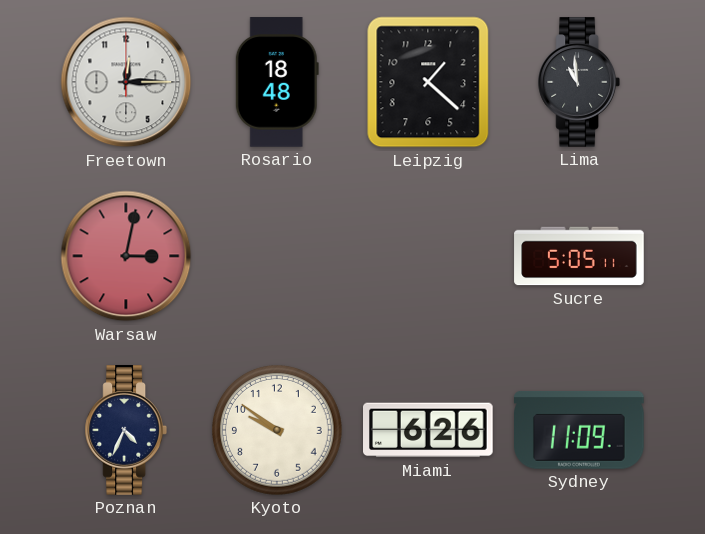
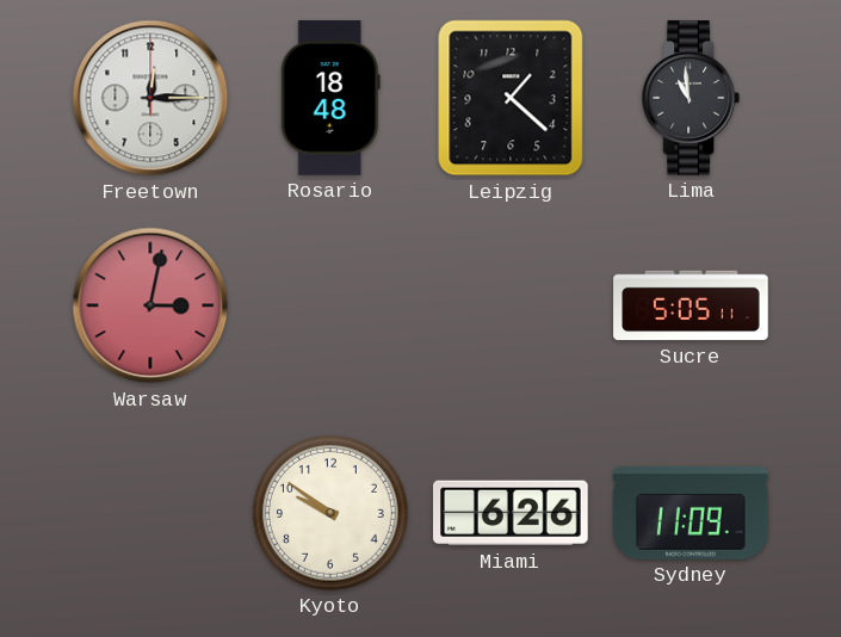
Poznan: 4:34 -> none (125, 430)
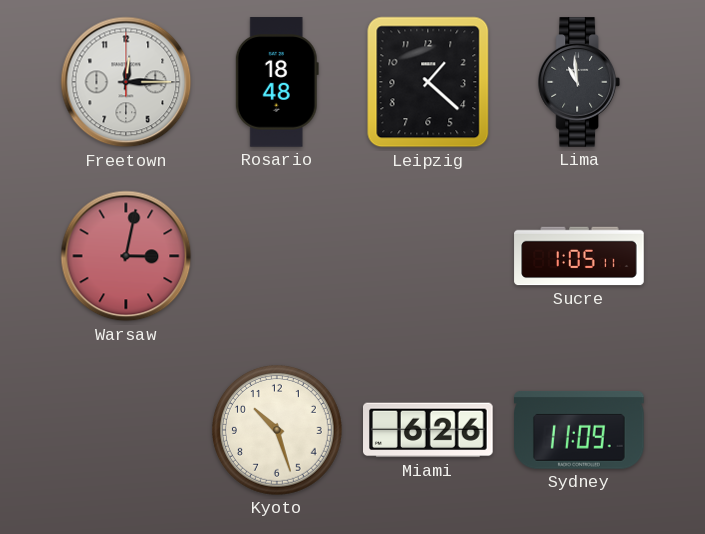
Sucre: 5:05 -> 1:05 (579, 256)
Kyoto: 9:51 -> 10:27 (277, 430)
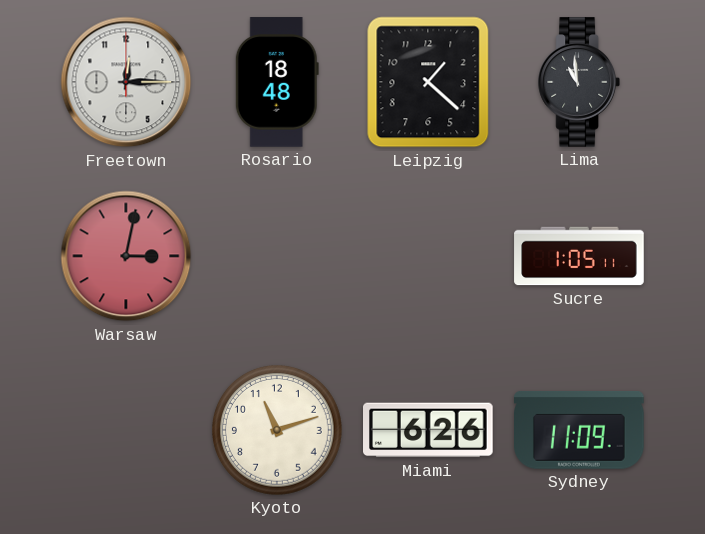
Kyoto: 10:27 -> 11:12 (277, 430)
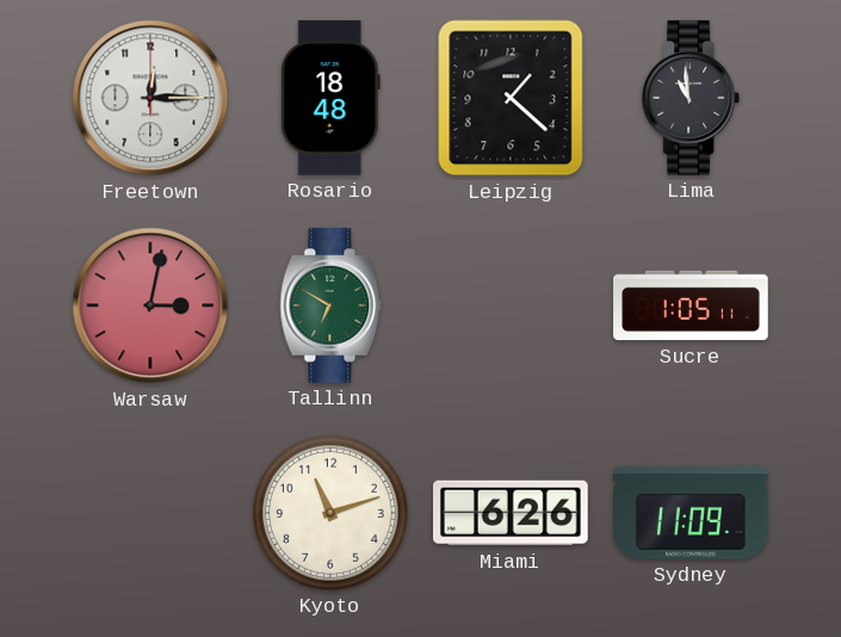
Tallinn: none -> 6:50 (330, 305)
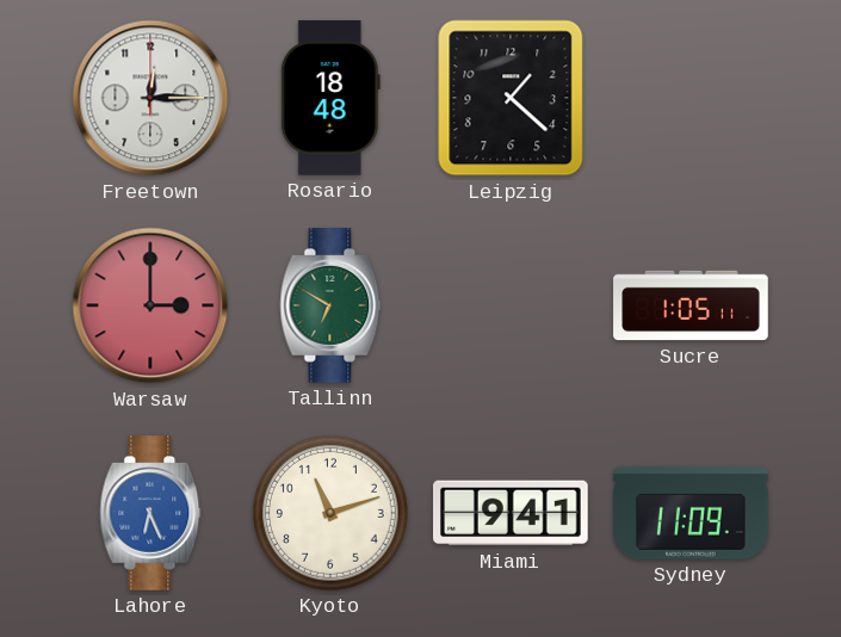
Lima: 10:59 -> none (690, 98)
Warsaw: 3:02 -> 3:00 (150, 305)
Lahore: none -> 6:26 (150, 513)
Miami: 6:26 -> 9:41 (512, 513)
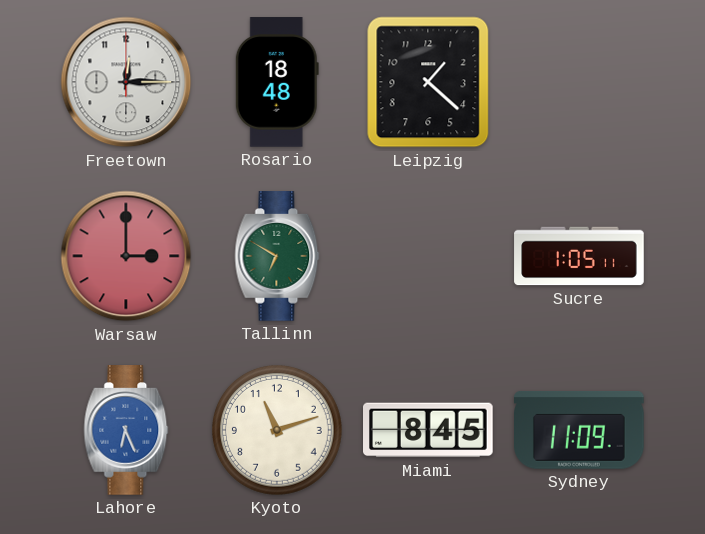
Miami: 9:41 -> 8:45 (429, 430)
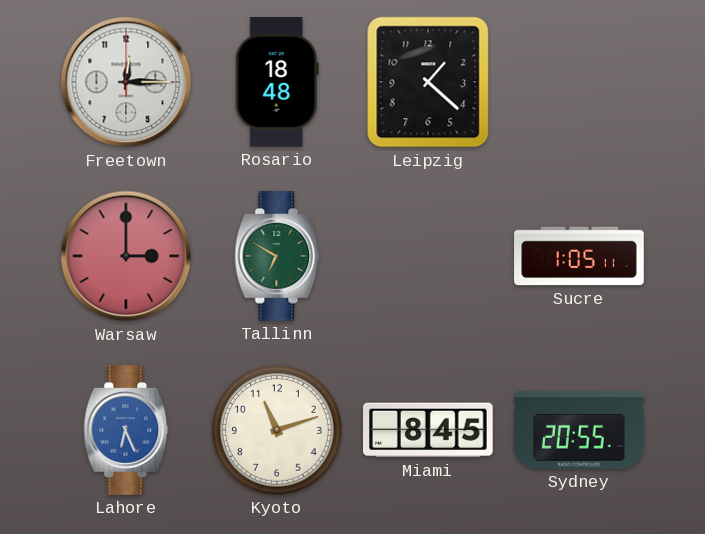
Sydney: 11:09 -> 20:55 (580, 430)
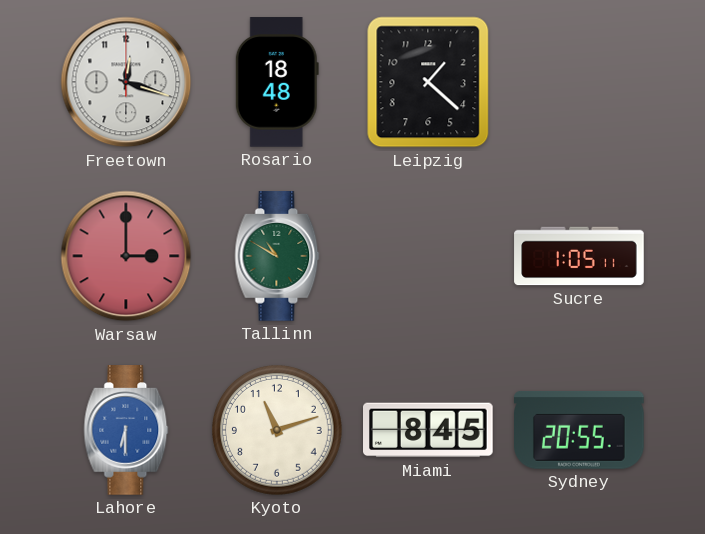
Freetown: 12:15 -> 12:18 (126, 82)
Tallinn: 6:50 -> 10:50 (277, 256)
Lahore: 6:26 -> 6:30 (126, 430)
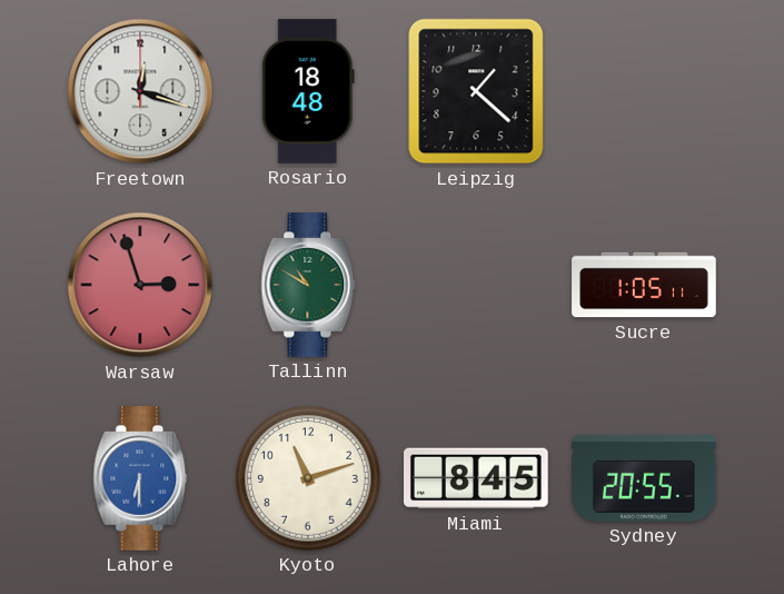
Warsaw: 3:00 -> 2:57 (140, 285)
